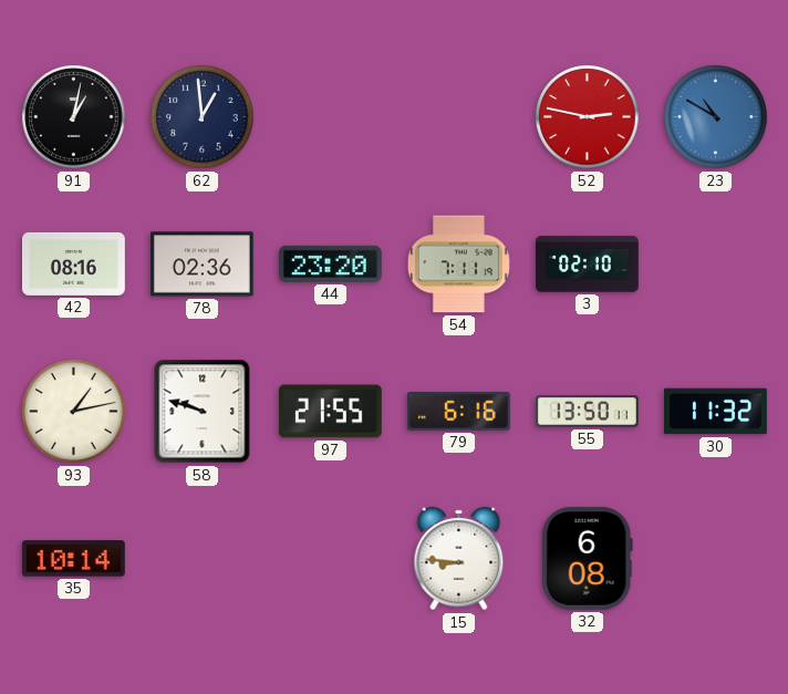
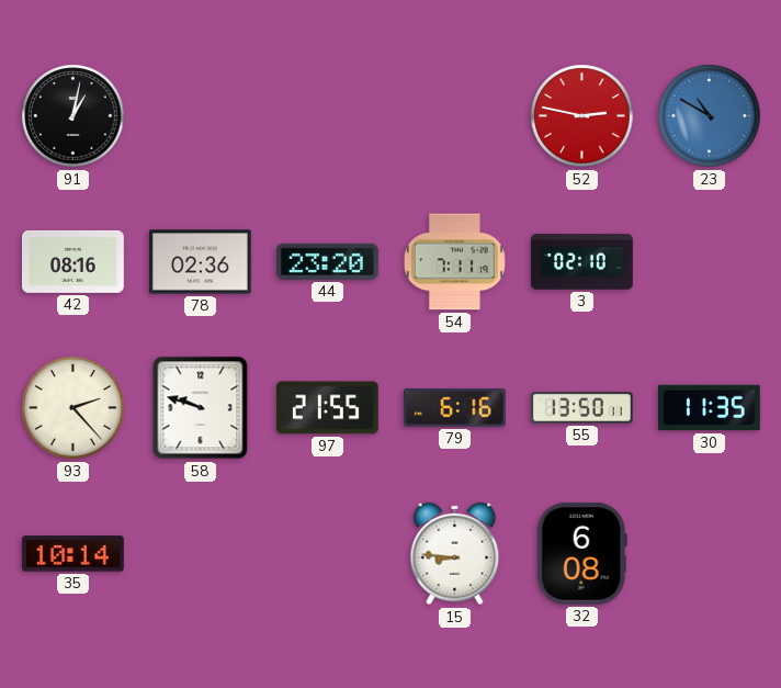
62: 12:59 -> none (203, 117)
93: 1:13 -> 2:23 (73, 408)
30: 11:32 -> 11:35 (710, 408)
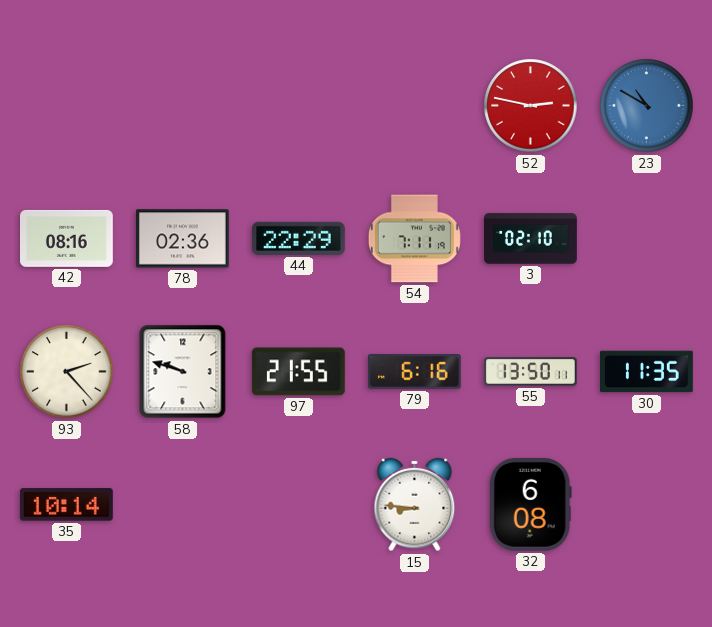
91: 1:02 -> none (73, 116)
44: 23:20 -> 22:29 (299, 238)
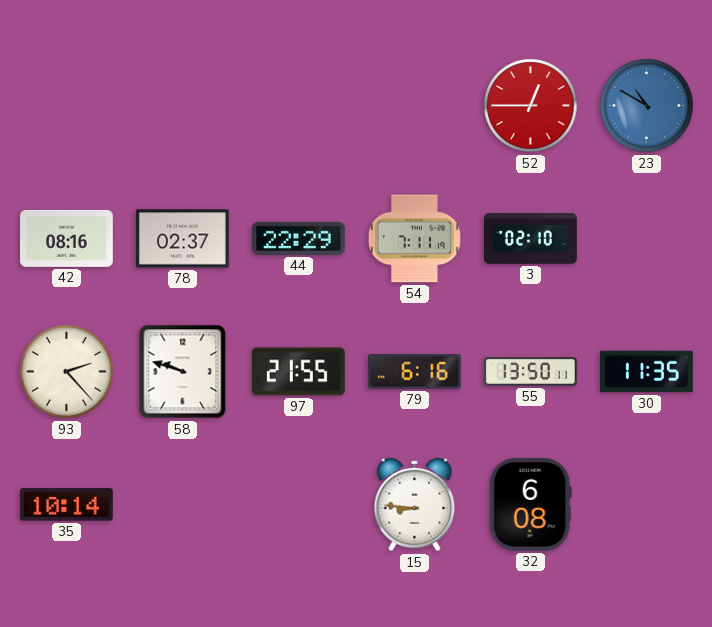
52: 2:47 -> 12:45 (531, 106)
78: 02:36 -> 02:37 (182, 239)
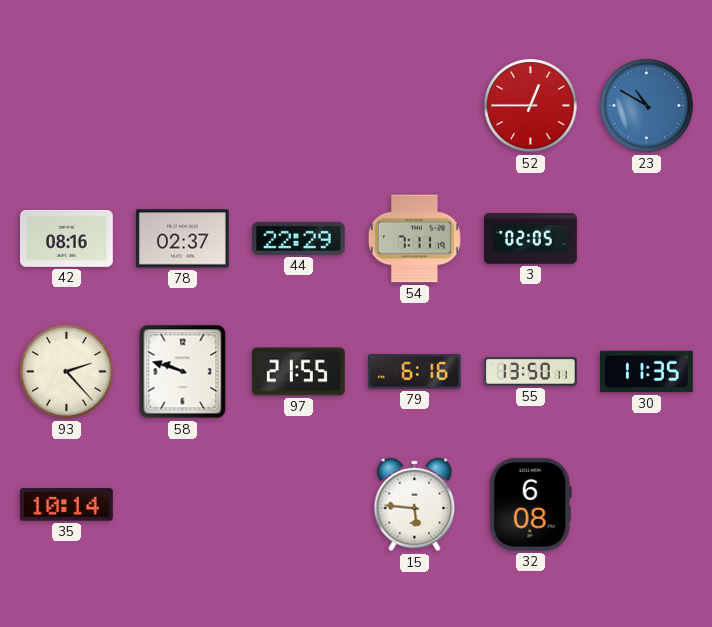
3: 02:10 -> 02:05 (531, 239)
15: 8:46 -> 5:46 (415, 505)
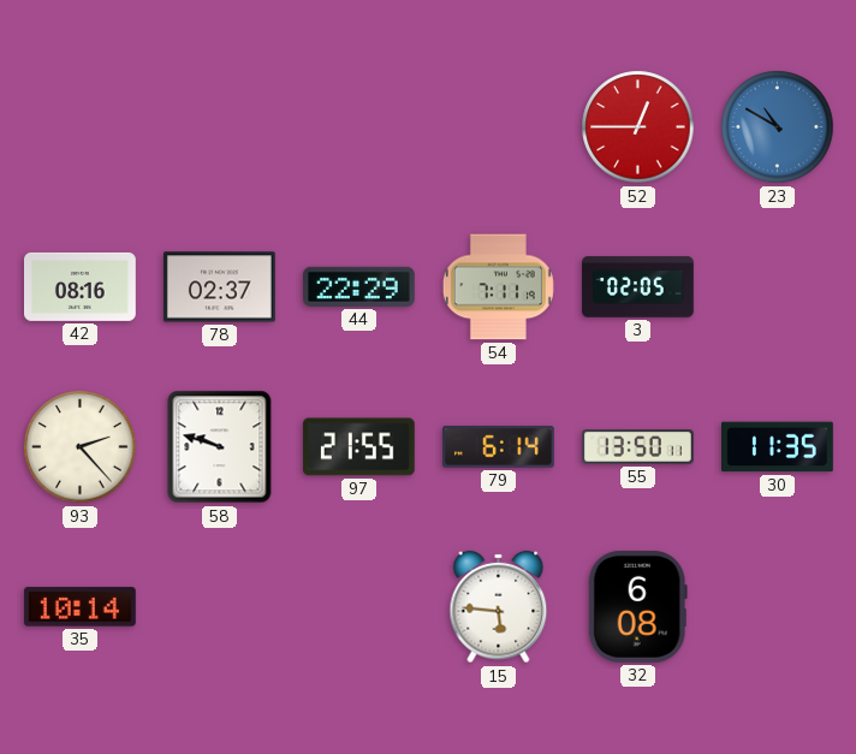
79: 6:16 -> 6:14 (499, 447)
